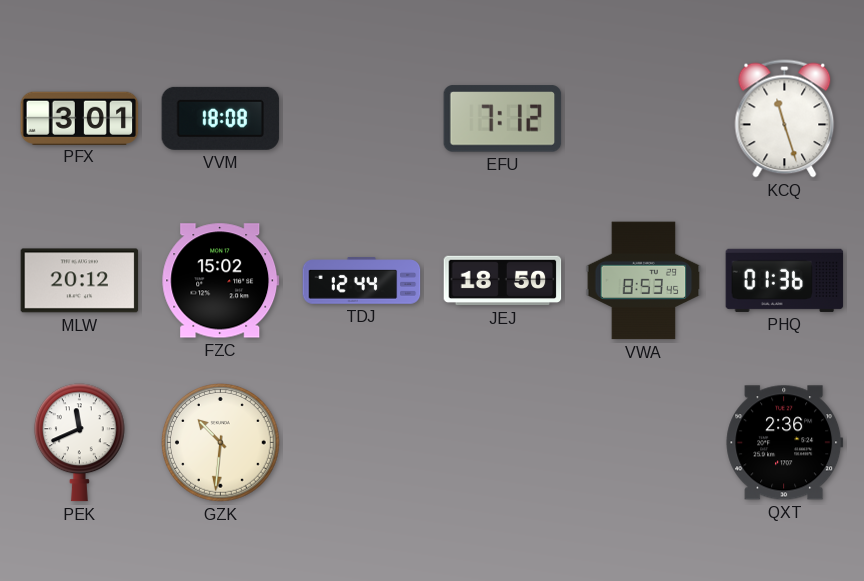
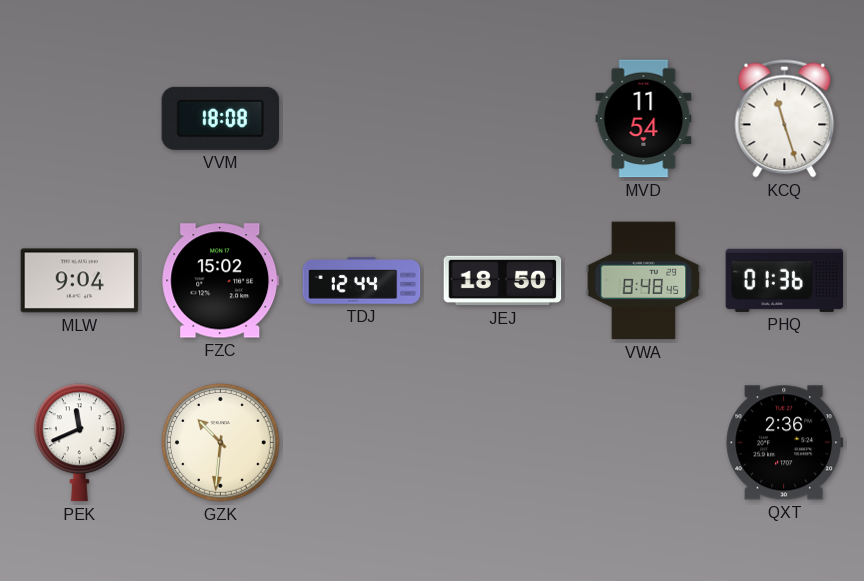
PFX: 3:01 -> none (80, 118)
EFU: 7:12 -> none (503, 119)
MVD: none -> 11:54 (644, 119)
MLW: 20:12 -> 9:04 (80, 281)
VWA: 8:53 -> 8:48 (644, 281)
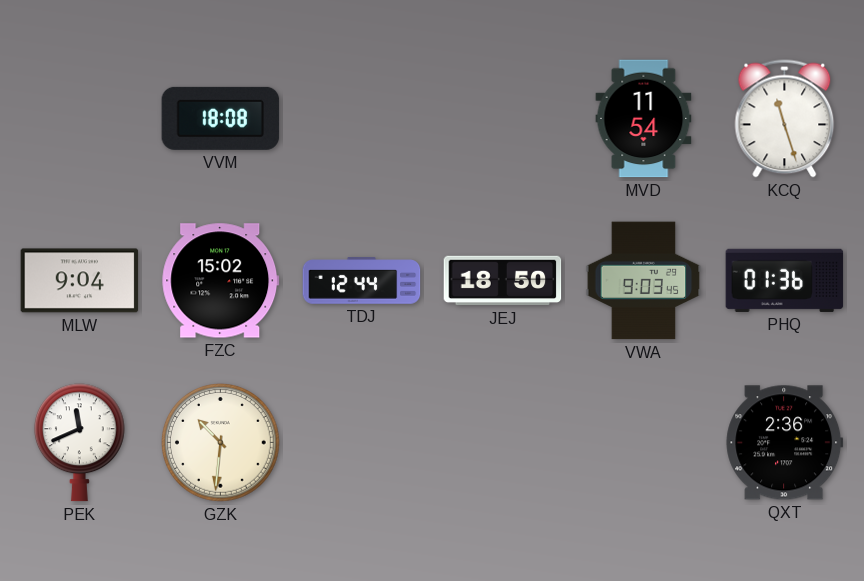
VWA: 8:48 -> 9:03 (644, 281)
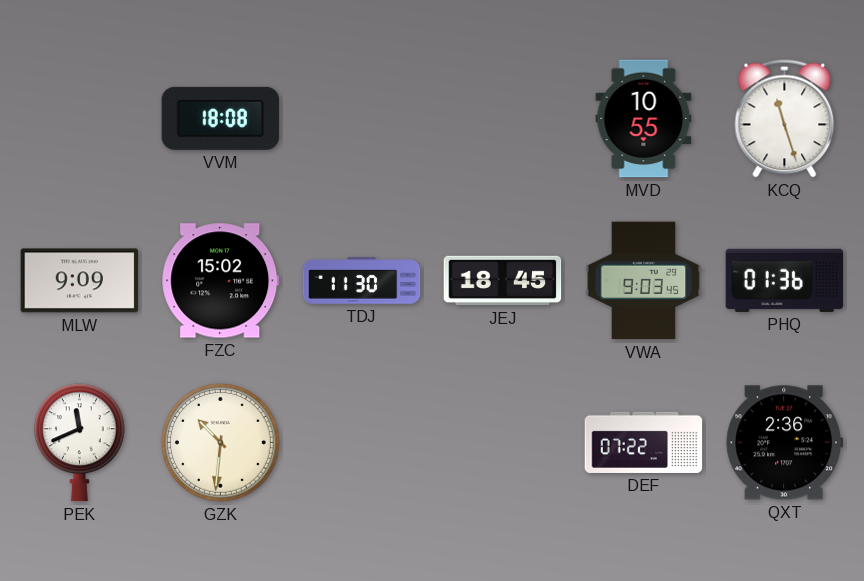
MVD: 11:54 -> 10:55 (644, 119)
MLW: 9:04 -> 9:09 (80, 281)
TDJ: 12:44 -> 11:30 (362, 281)
JEJ: 18:50 -> 18:45 (503, 281)
DEF: none -> 07:22 (644, 442)
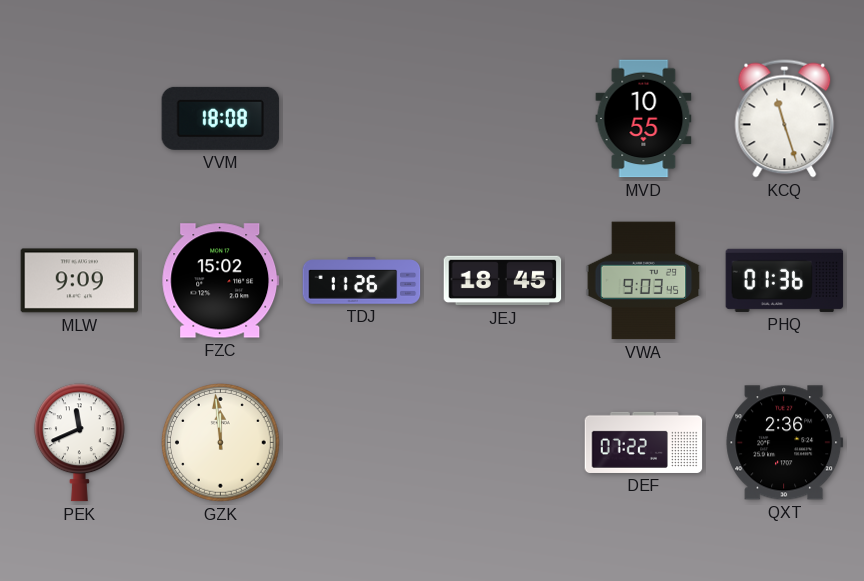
TDJ: 11:30 -> 11:26 (362, 281)
GZK: 10:31 -> 11:59 (221, 443)
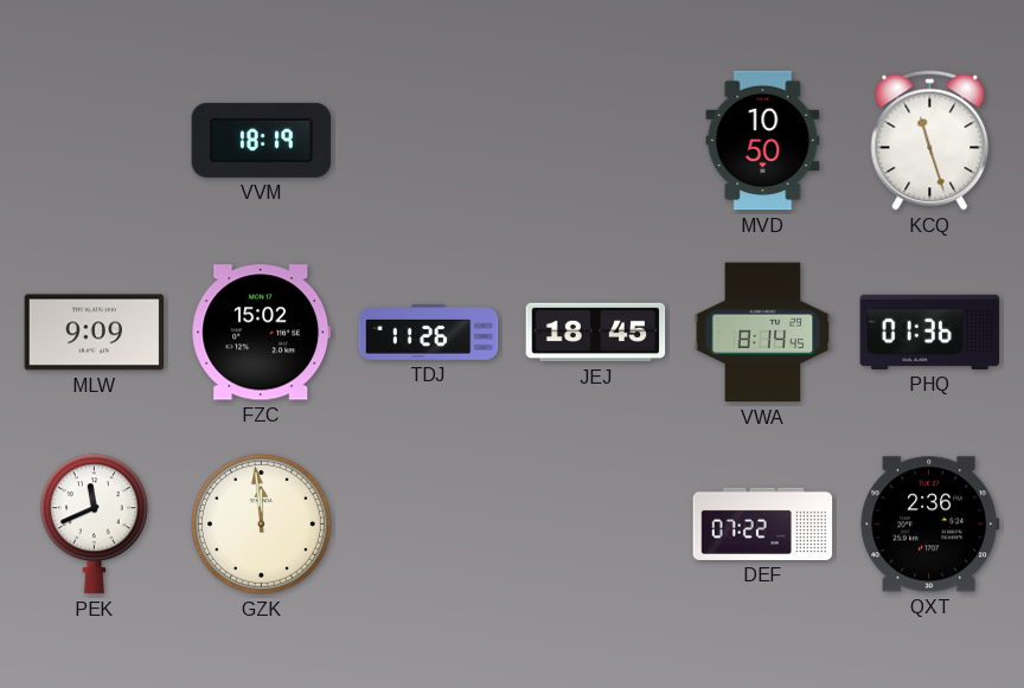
VVM: 18:08 -> 18:19 (262, 140)
MVD: 10:55 -> 10:50 (763, 141)
VWA: 9:03 -> 8:14 (763, 333)
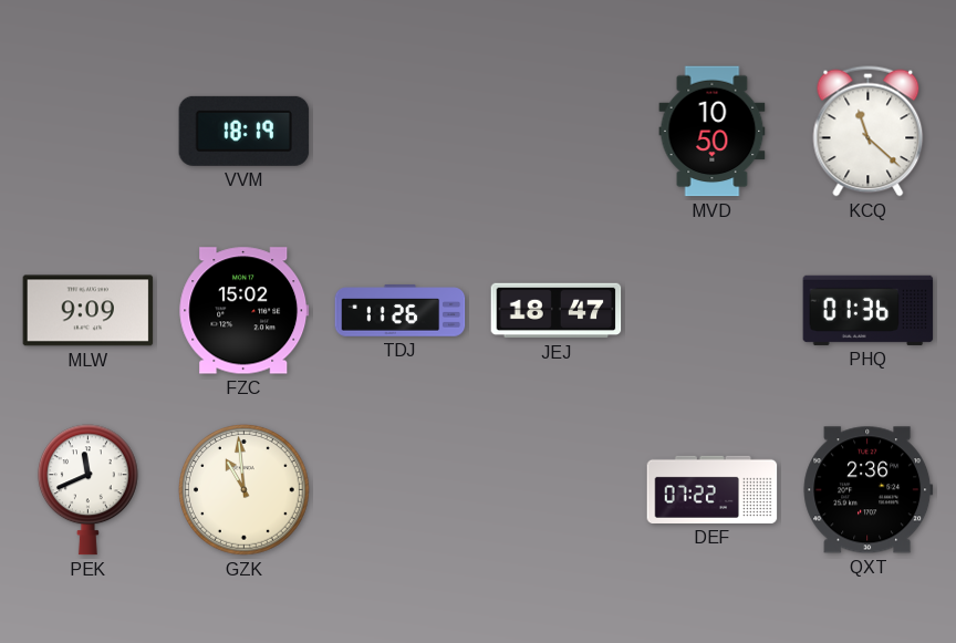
KCQ: 11:27 -> 11:22 (869, 132)
JEJ: 18:45 -> 18:47 (557, 311)
VWA: 8:14 -> none (763, 333)
GZK: 11:59 -> 10:59 (245, 490)
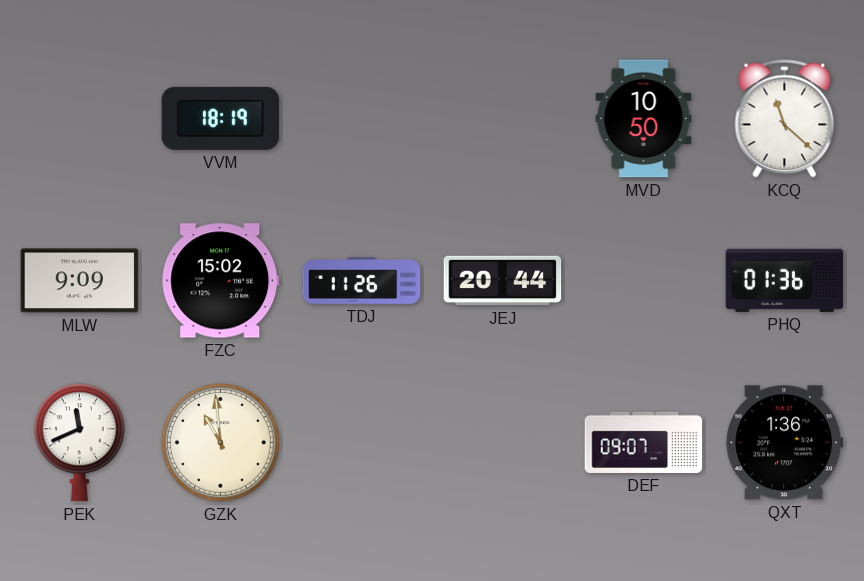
JEJ: 18:47 -> 20:44 (503, 281)
DEF: 07:22 -> 09:07 (644, 442)
QXT: 2:36 -> 1:36 (785, 443)
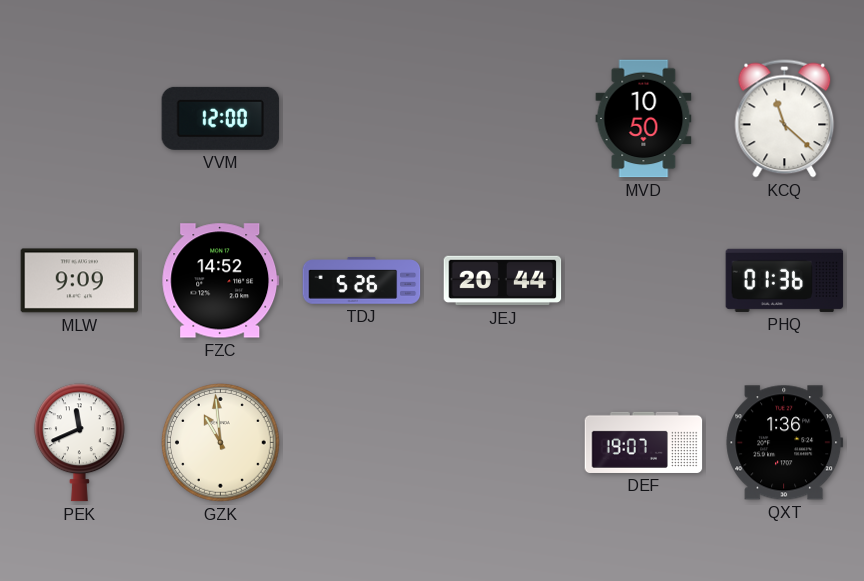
VVM: 18:19 -> 12:00 (221, 118)
FZC: 15:02 -> 14:52 (221, 281)
TDJ: 11:26 -> 5:26 (362, 281)
DEF: 09:07 -> 19:07 (644, 442)
